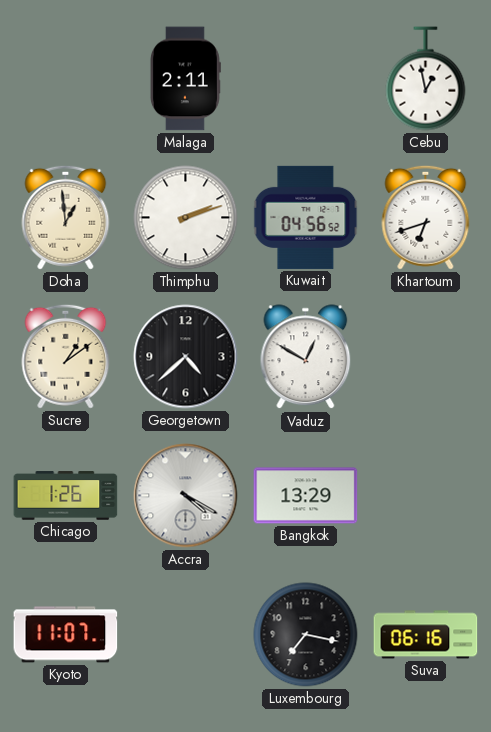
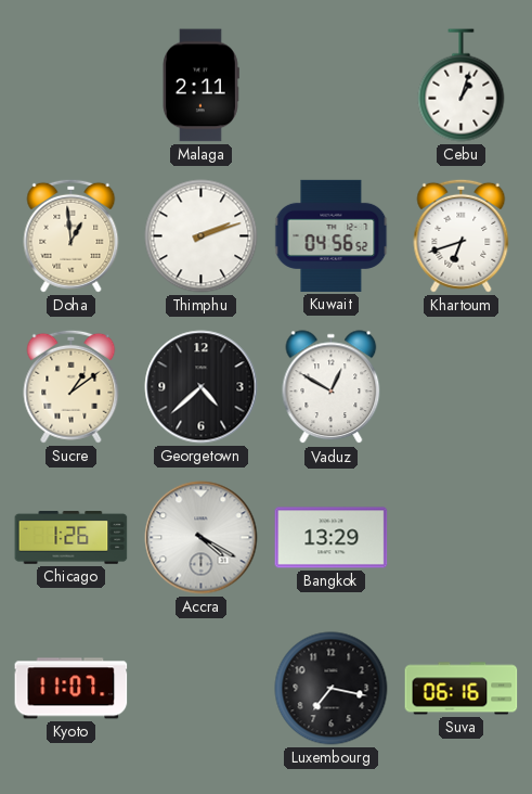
Cebu: 12:58 -> 1:03 (462, 86)
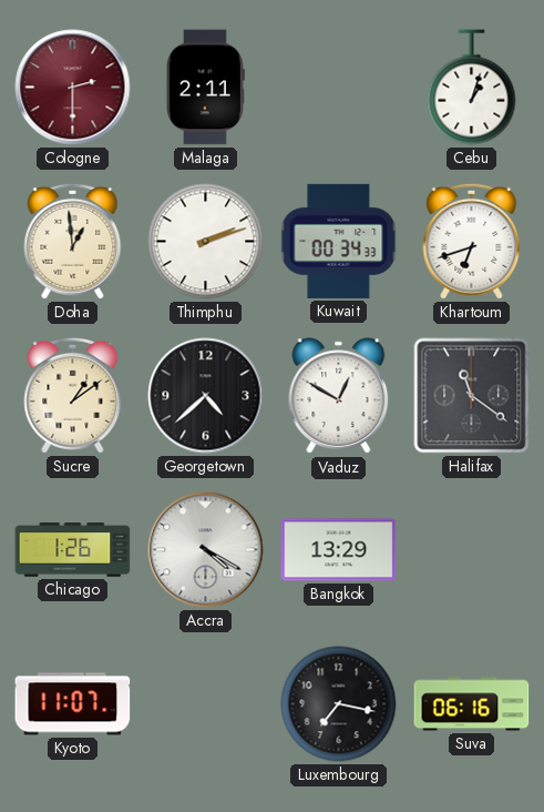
Cologne: none -> 2:30 (73, 88)
Kuwait: 04:56 -> 00:34 (339, 241)
Halifax: none -> 11:21 (472, 396)
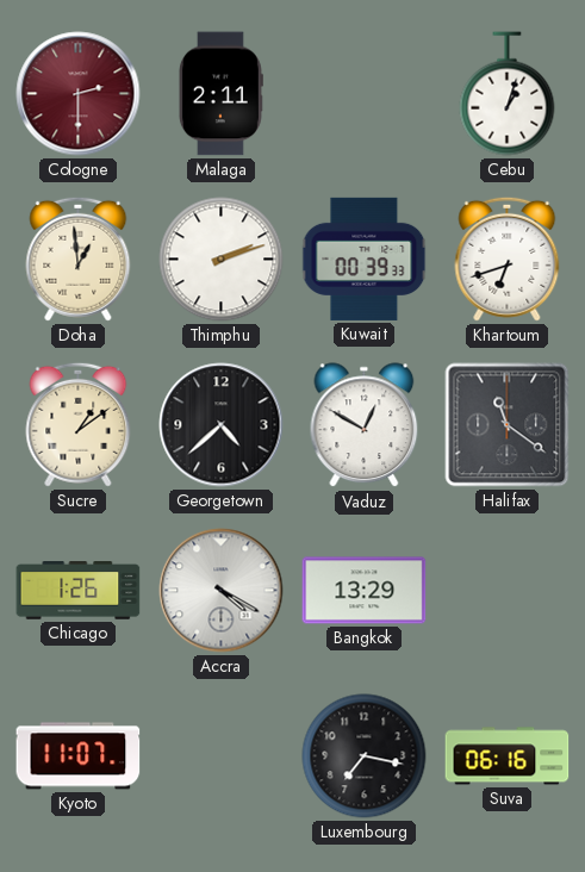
Kuwait: 00:34 -> 00:39 (365, 259)
